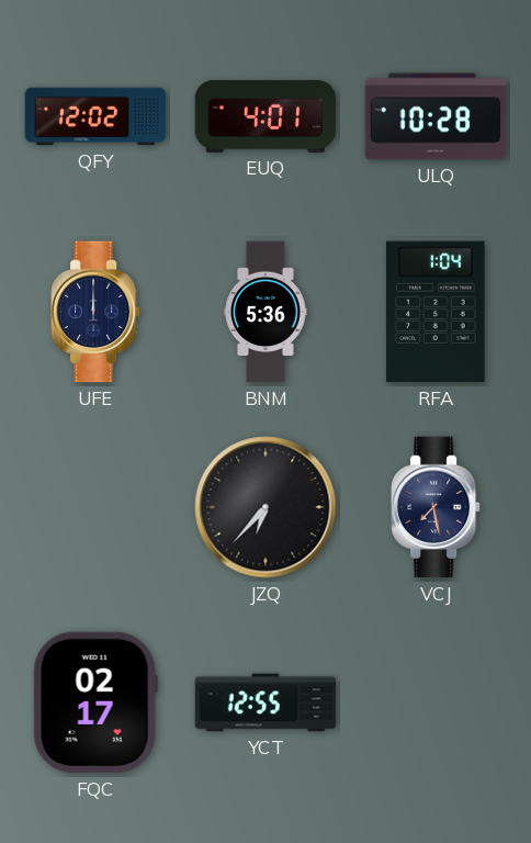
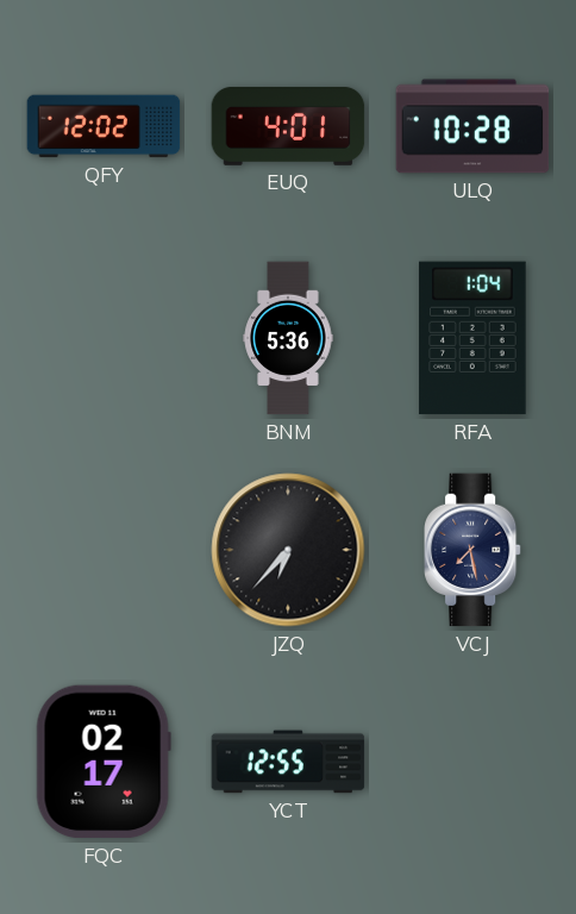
UFE: 12:00 -> none (97, 312)
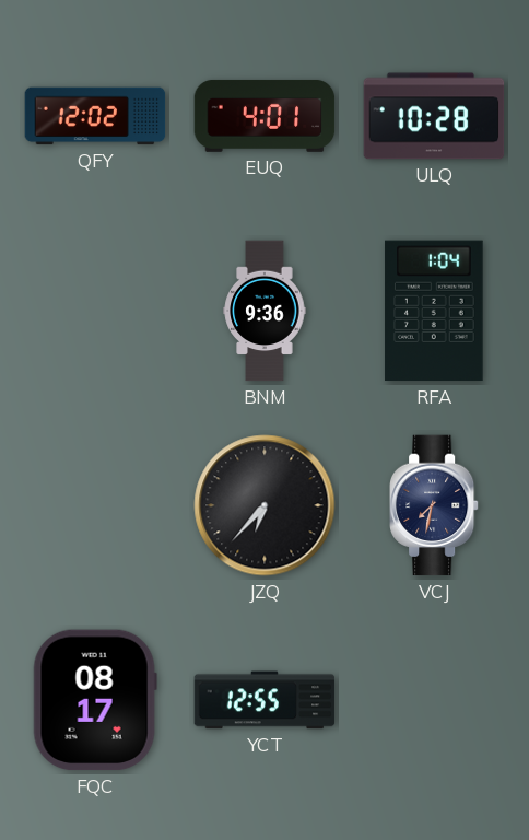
BNM: 5:36 -> 9:36 (264, 311)
VCJ: 7:28 -> 7:32 (435, 505)
FQC: 02:17 -> 08:17 (95, 700)
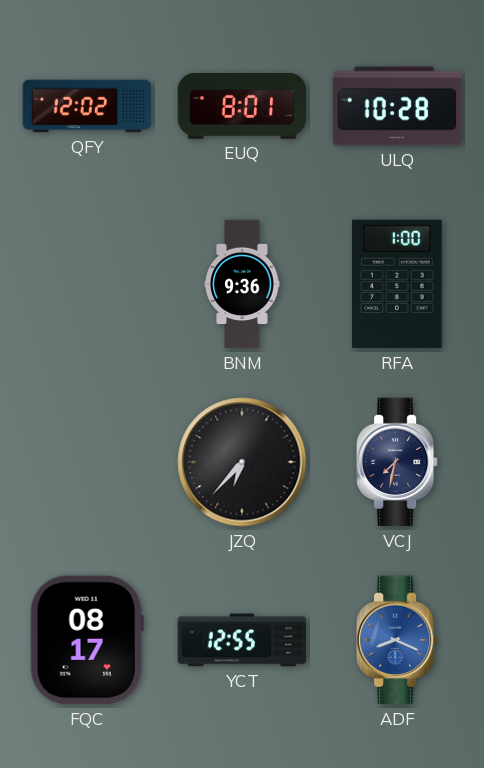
EUQ: 4:01 -> 8:01 (242, 106)
RFA: 1:04 -> 1:00 (397, 284)
ADF: none -> 8:19 (398, 640)
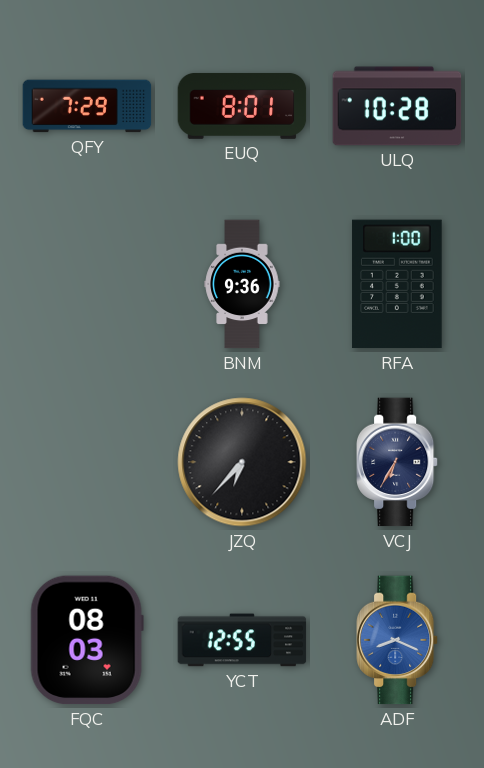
QFY: 12:02 -> 7:29 (87, 106)
VCJ: 7:32 -> 6:35 (398, 462)
FQC: 08:17 -> 08:03 (87, 640)
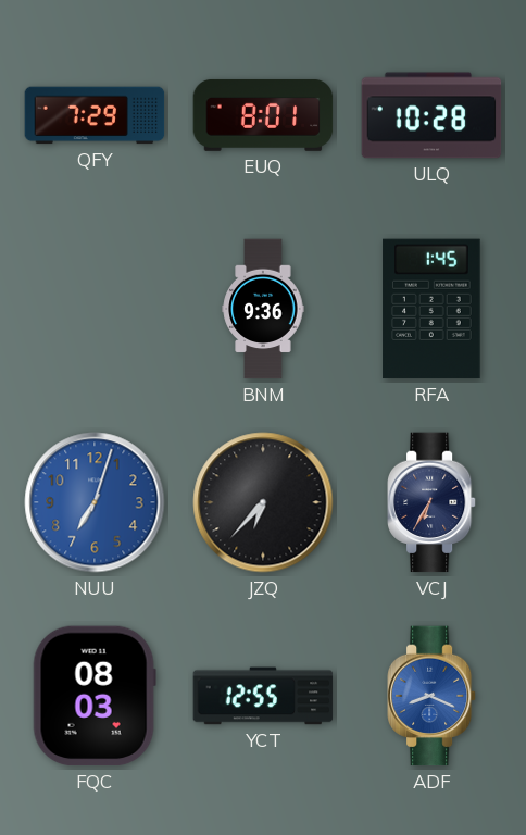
RFA: 1:00 -> 1:45 (431, 309)
NUU: none -> 7:03 (95, 502)
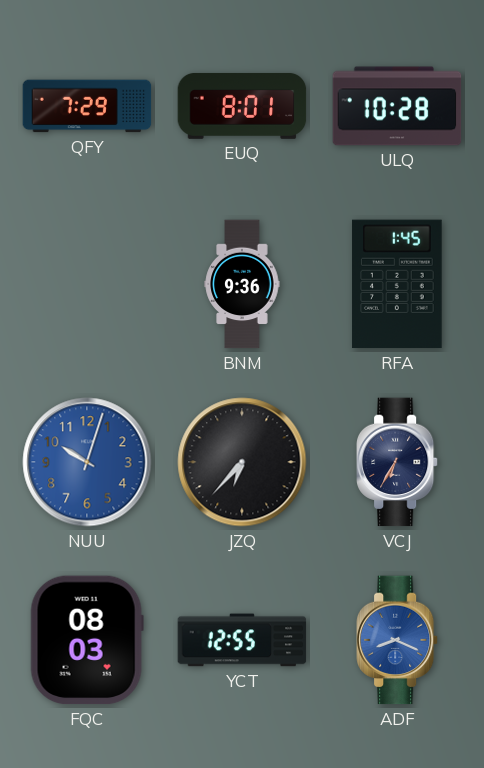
NUU: 7:03 -> 10:03 (87, 462)
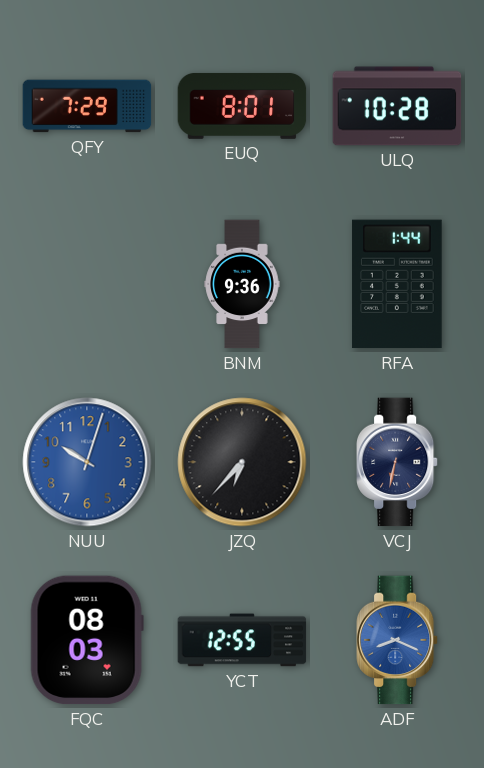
RFA: 1:45 -> 1:44 (397, 284)
VCJ: 6:35 -> 6:32 (398, 462)
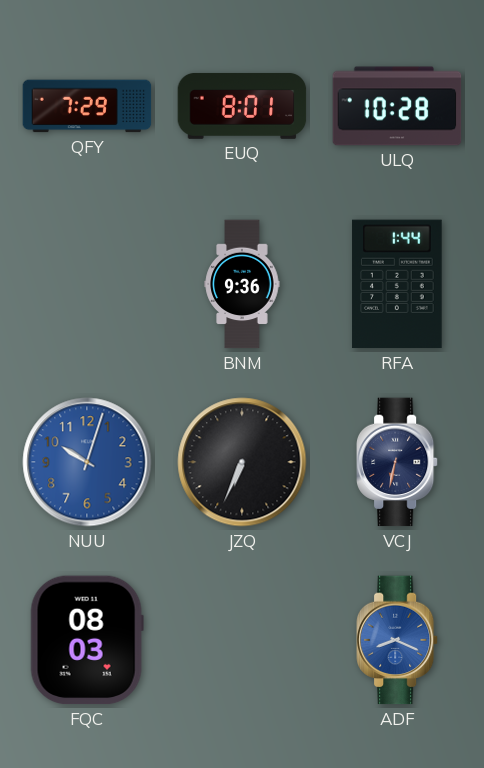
JZQ: 6:37 -> 6:34 (242, 462)
YCT: 12:55 -> none (242, 640)
